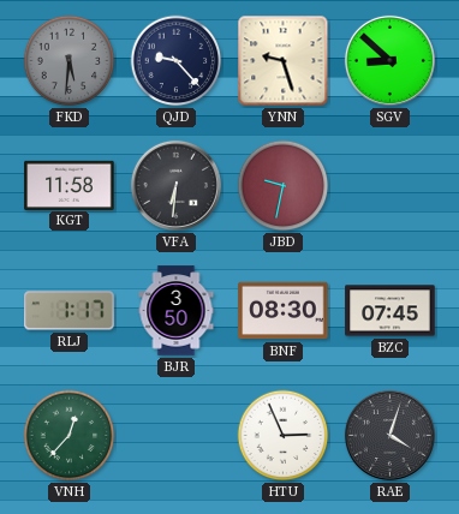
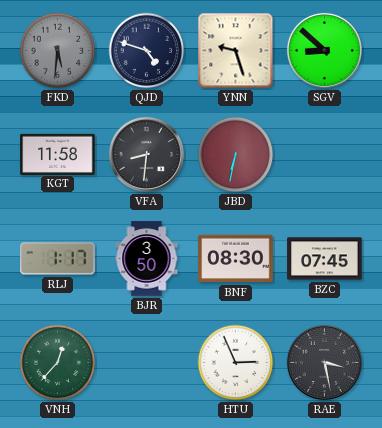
QJD: 9:23 -> 4:48 (147, 51)
VFA: 6:31 -> 8:31 (146, 154)
JBD: 9:32 -> 6:32 (236, 155)
RAE: 4:03 -> 3:28 (324, 362)
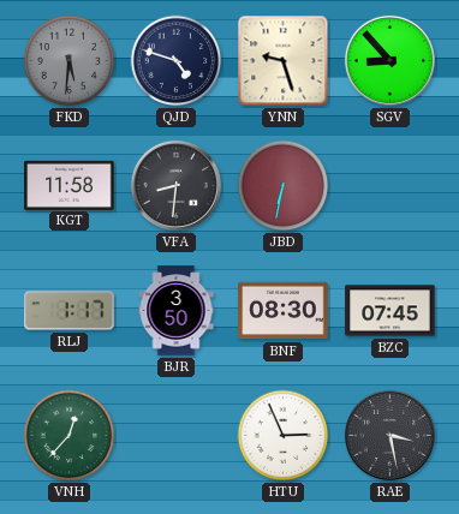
SGV: 8:52 -> 8:53 (389, 60)
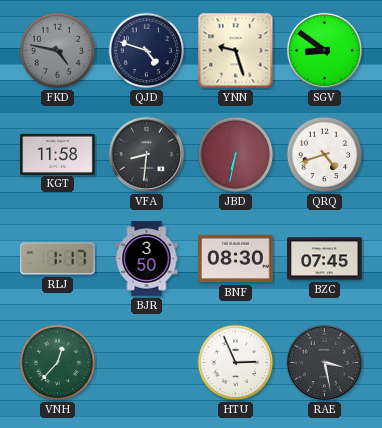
FKD: 5:31 -> 4:47 (58, 51)
SGV: 8:53 -> 8:51 (324, 50)
QRQ: none -> 4:42 (325, 155)
